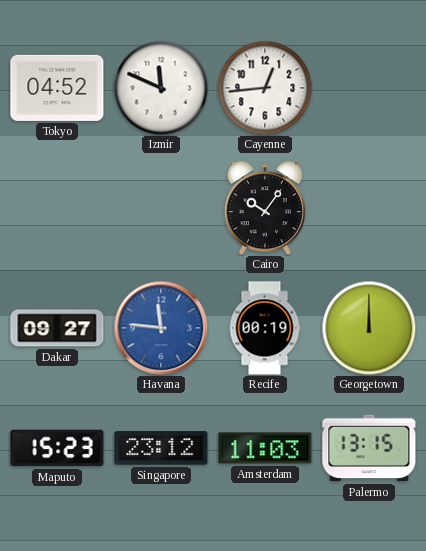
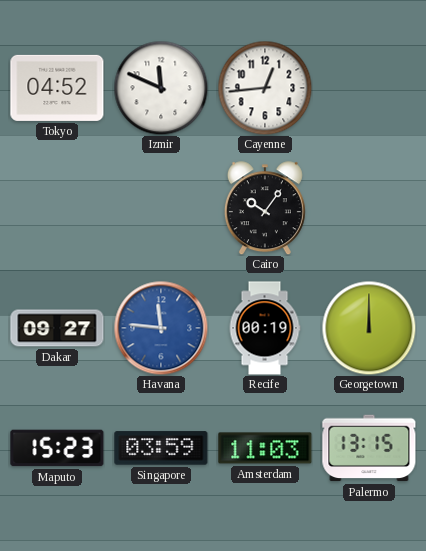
Singapore: 23:12 -> 03:59 (161, 448)
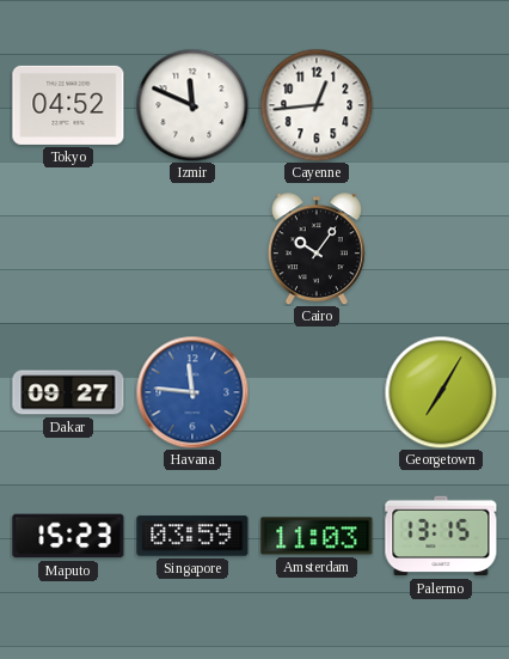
Recife: 00:19 -> none (265, 328)
Georgetown: 12:00 -> 7:05 (441, 392)
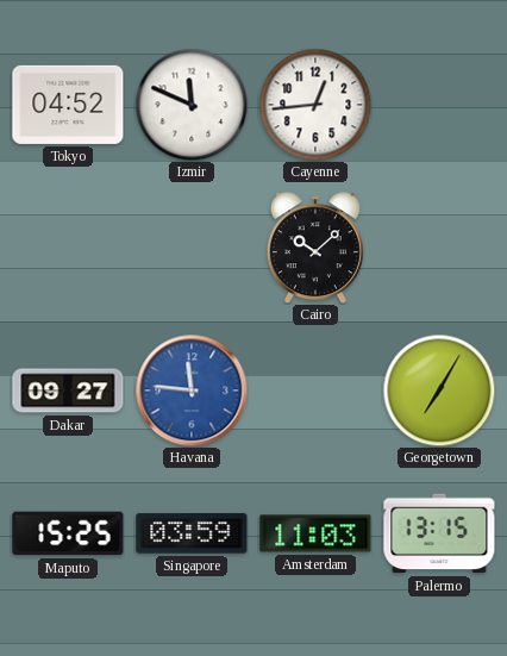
Cairo: 10:06 -> 10:08 (315, 248)
Maputo: 15:23 -> 15:25 (68, 533)
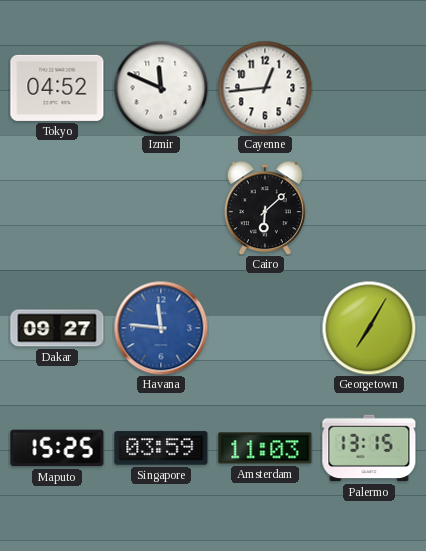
Cairo: 10:08 -> 6:08 (265, 208)
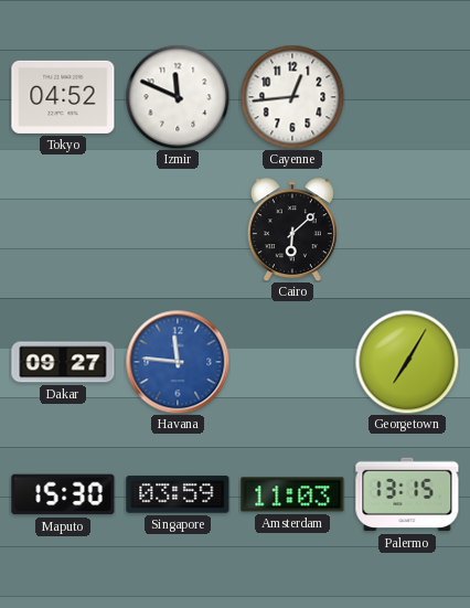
Maputo: 15:25 -> 15:30 (63, 494)
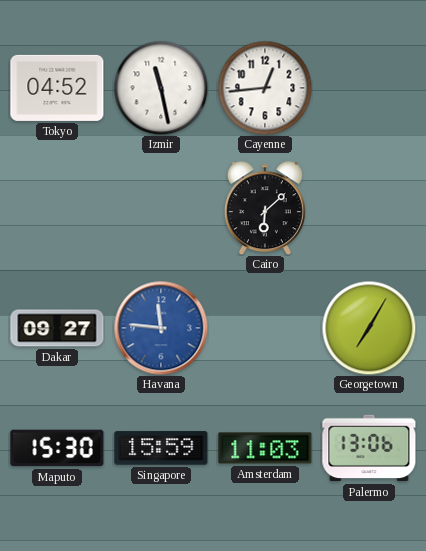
Izmir: 11:49 -> 11:28 (161, 88)
Singapore: 03:59 -> 15:59 (161, 448)
Palermo: 13:15 -> 13:06 (369, 448)
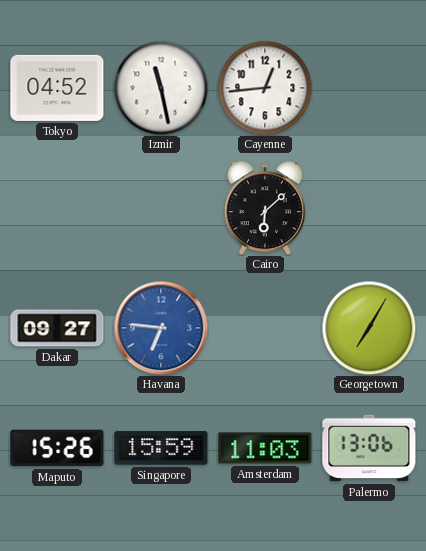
Havana: 11:46 -> 6:46 (161, 328)
Maputo: 15:30 -> 15:26 (57, 448)
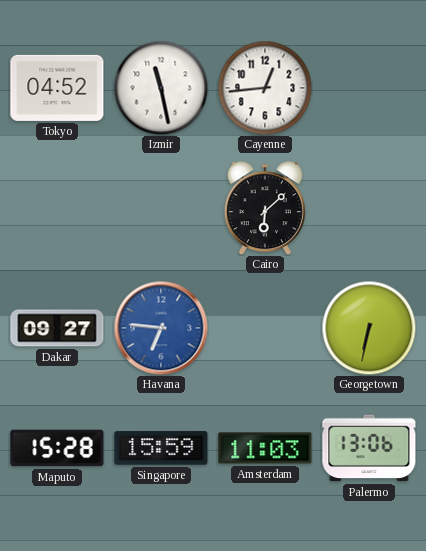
Georgetown: 7:05 -> 6:32 (369, 328)
Maputo: 15:26 -> 15:28 (57, 448)
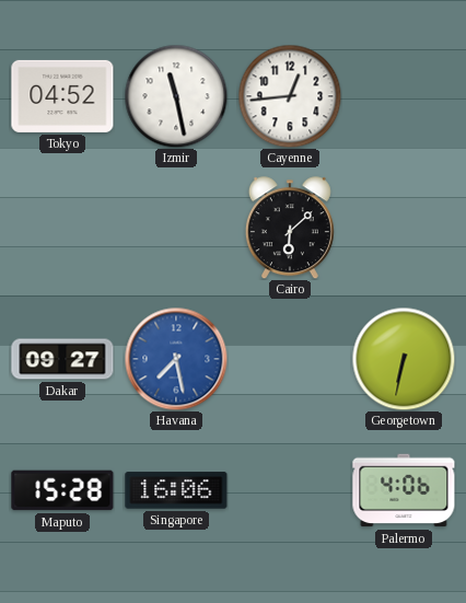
Havana: 6:46 -> 7:28 (176, 359)
Singapore: 15:59 -> 16:06 (176, 490)
Amsterdam: 11:03 -> none (265, 448)
Palermo: 13:06 -> 4:06 (404, 490)
